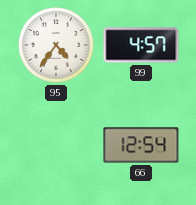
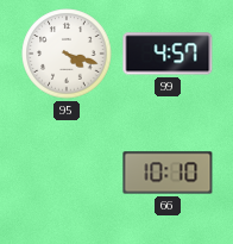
95: 4:36 -> 4:18 (67, 54)
66: 12:54 -> 10:10 (168, 173)
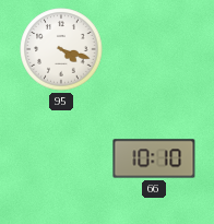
99: 4:57 -> none (168, 54)
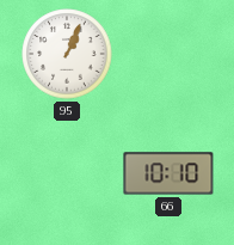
95: 4:18 -> 1:04 (67, 54)
